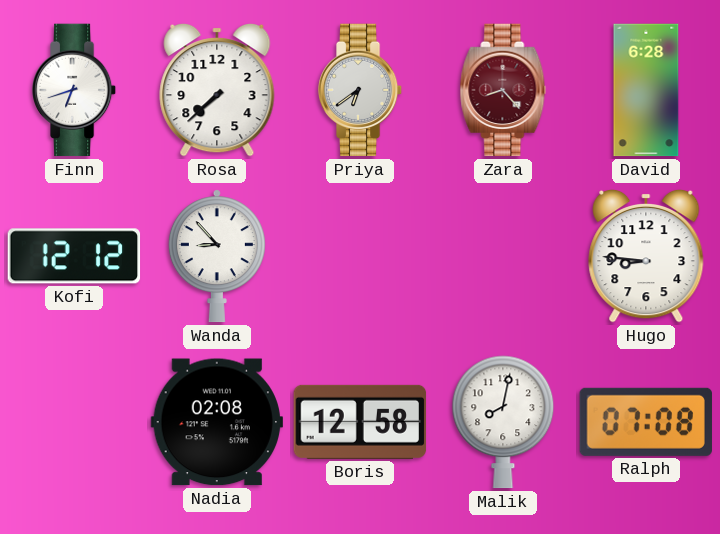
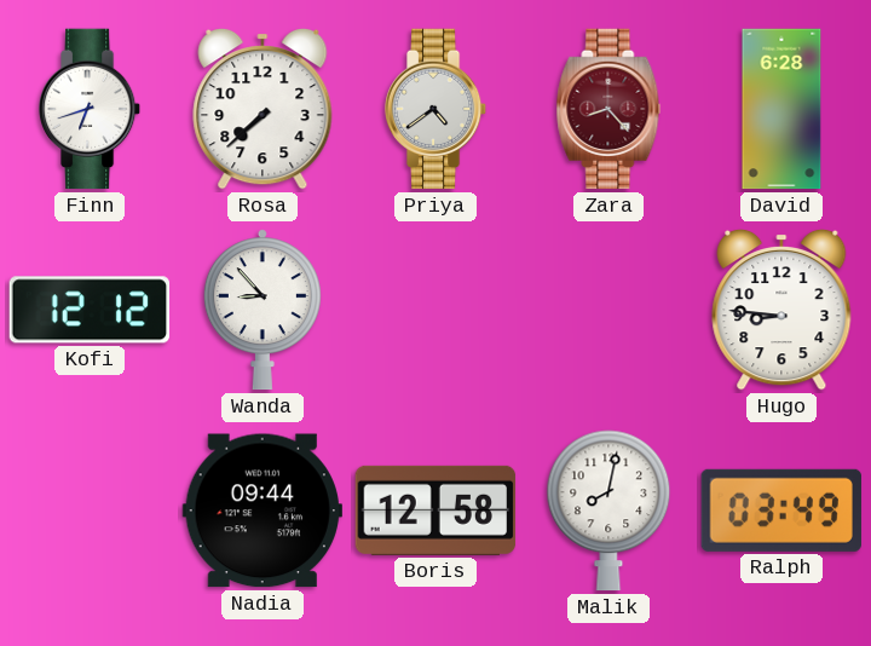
Priya: 6:39 -> 4:39 (435, 109)
Nadia: 02:08 -> 09:44 (261, 511)
Ralph: 07:08 -> 03:49 (781, 511)
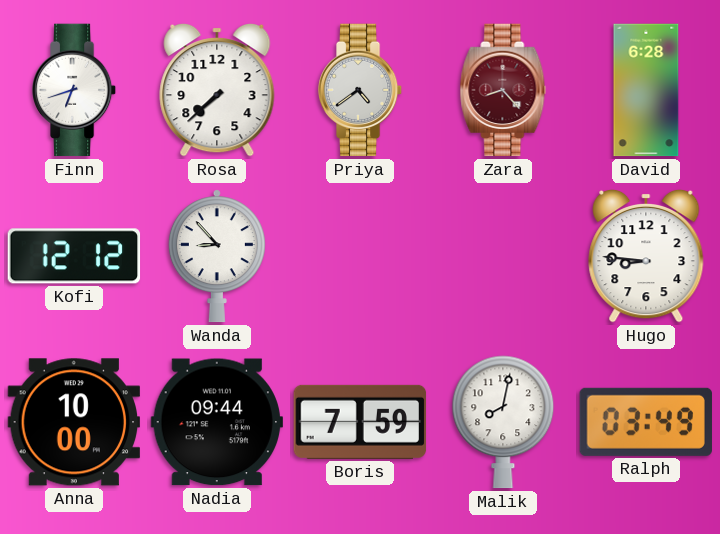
Anna: none -> 10:00 (73, 422)
Boris: 12:58 -> 7:59 (360, 422)
